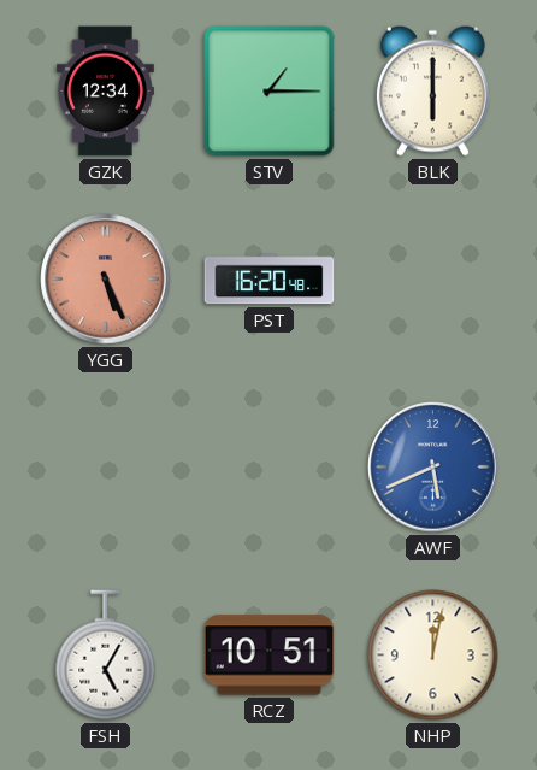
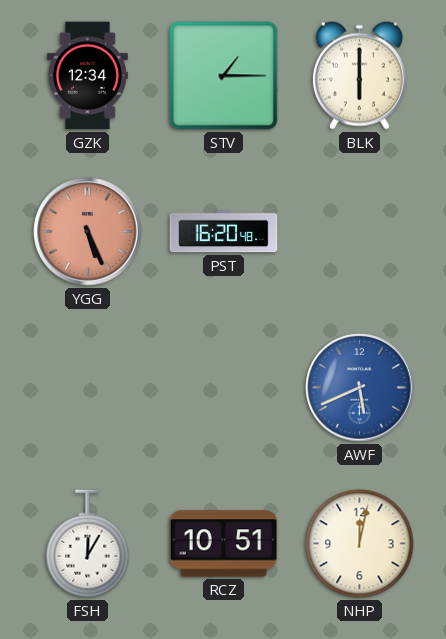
FSH: 5:05 -> 12:05 (88, 544)
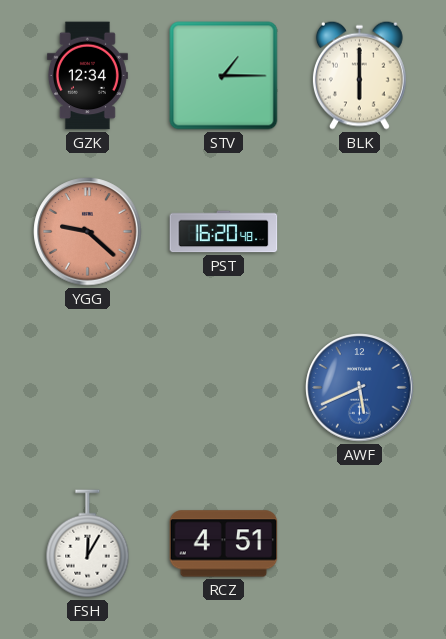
YGG: 5:26 -> 9:22 (88, 232)
RCZ: 10:51 -> 4:51 (224, 544)
NHP: 12:02 -> none (360, 544)
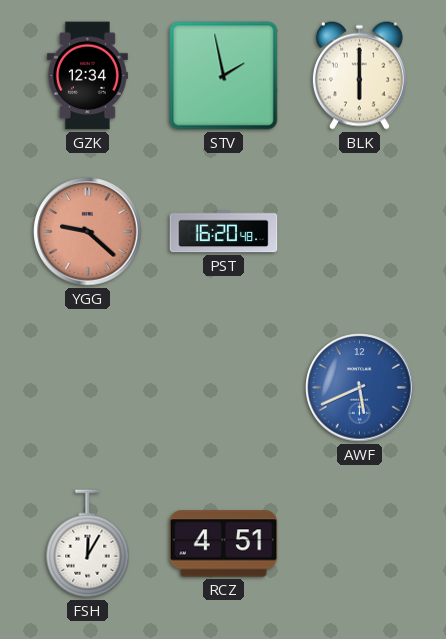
STV: 1:15 -> 1:58 (224, 76)
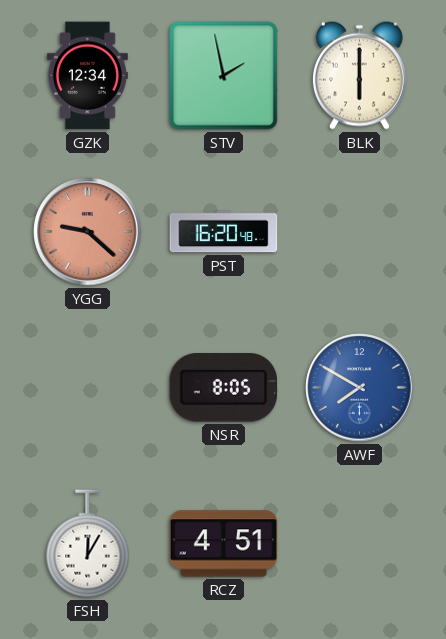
NSR: none -> 8:05 (224, 388)
AWF: 5:41 -> 7:50 (360, 388)
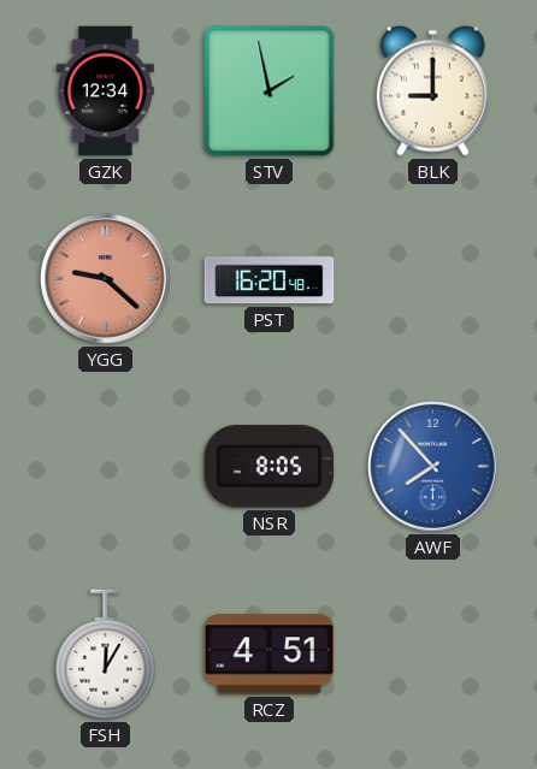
BLK: 6:00 -> 9:00 (432, 90)
AWF: 7:50 -> 7:53 (433, 467)
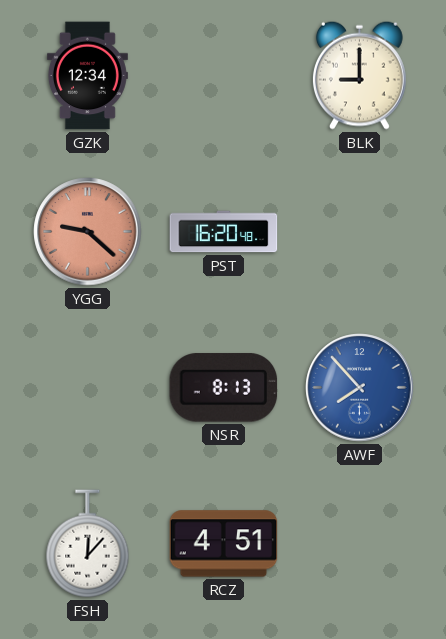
STV: 1:58 -> none (270, 91)
NSR: 8:05 -> 8:13 (224, 388)
FSH: 12:05 -> 12:07 (88, 544)
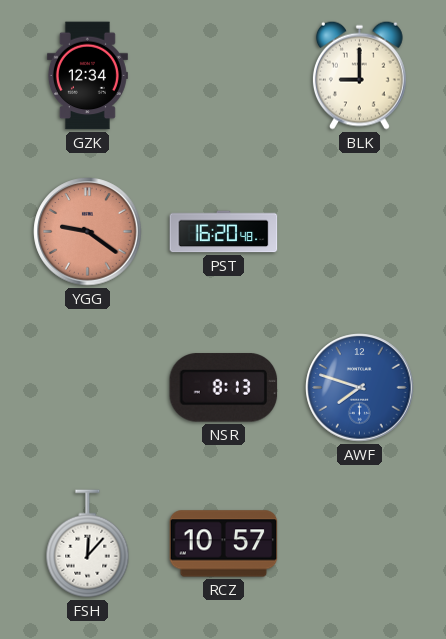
YGG: 9:22 -> 9:21 (88, 232)
AWF: 7:53 -> 7:48 (360, 388)
RCZ: 4:51 -> 10:57 (224, 544)
